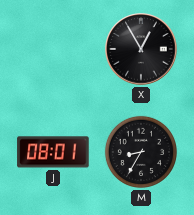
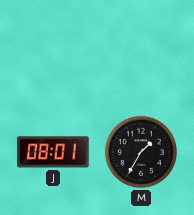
X: 12:55 -> none (141, 49)
M: 8:35 -> 1:35 (141, 152)
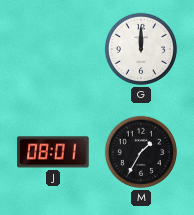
G: none -> 12:00 (141, 49)
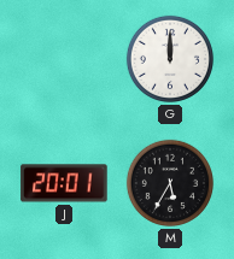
J: 08:01 -> 20:01 (64, 183)
M: 1:35 -> 5:35 (170, 183)
